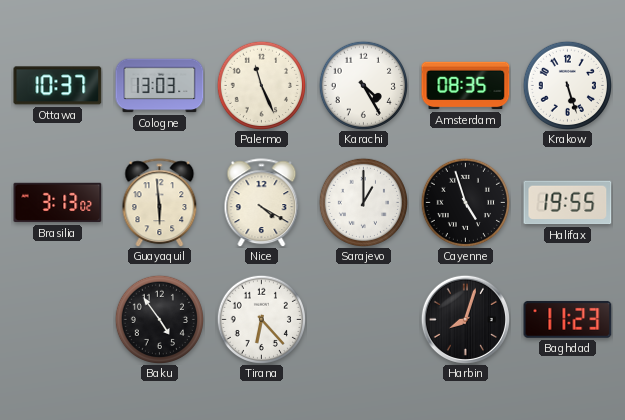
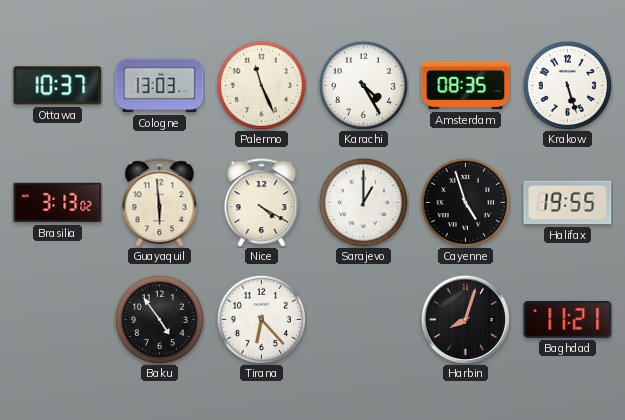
Baghdad: 11:23 -> 11:21 (568, 319)
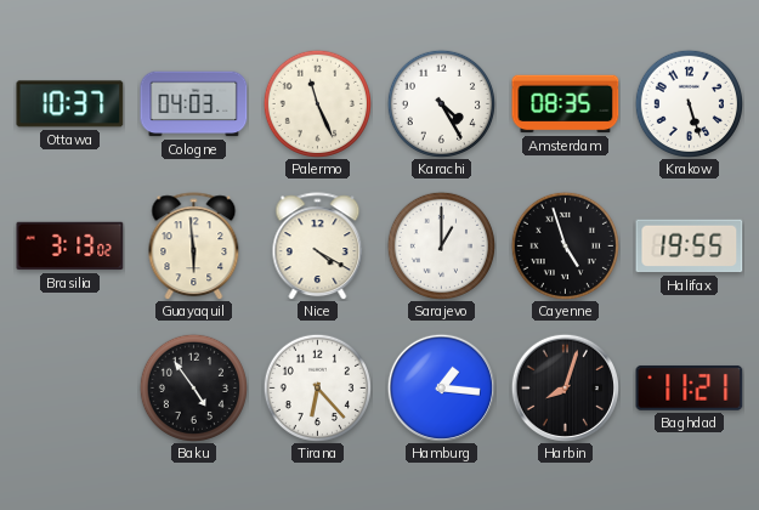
Cologne: 13:03 -> 04:03 (194, 104)
Hamburg: none -> 1:16 (441, 387)
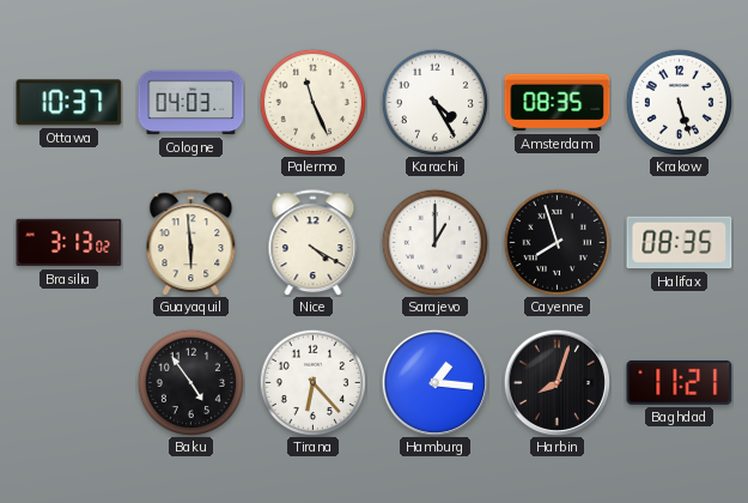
Cayenne: 4:57 -> 7:57 (557, 242)
Halifax: 19:55 -> 08:35 (680, 243)
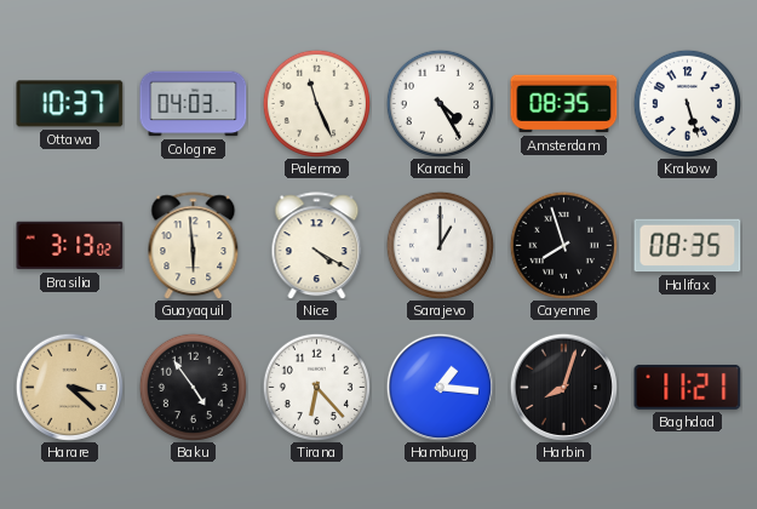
Harare: none -> 3:22 (69, 387)
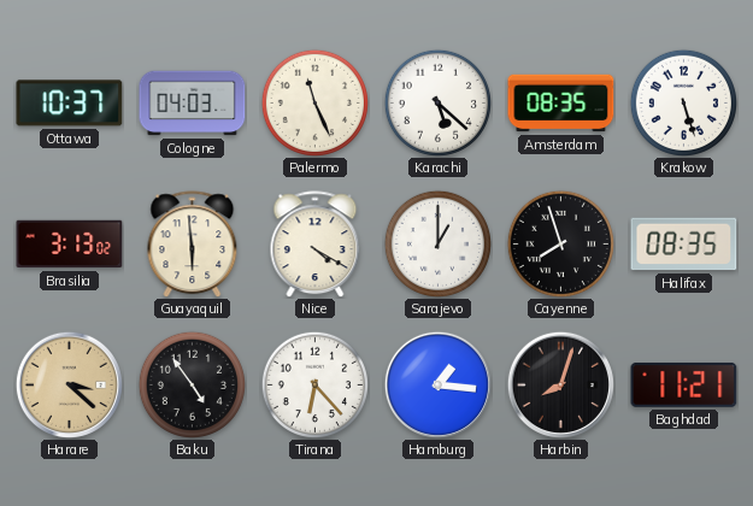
Karachi: 4:25 -> 5:22 (437, 102)
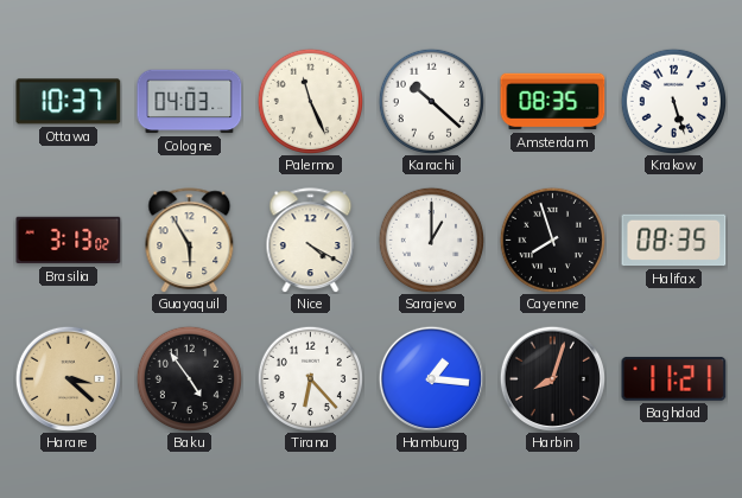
Karachi: 5:22 -> 10:22 (431, 101)
Guayaquil: 5:59 -> 5:55 (190, 241)
